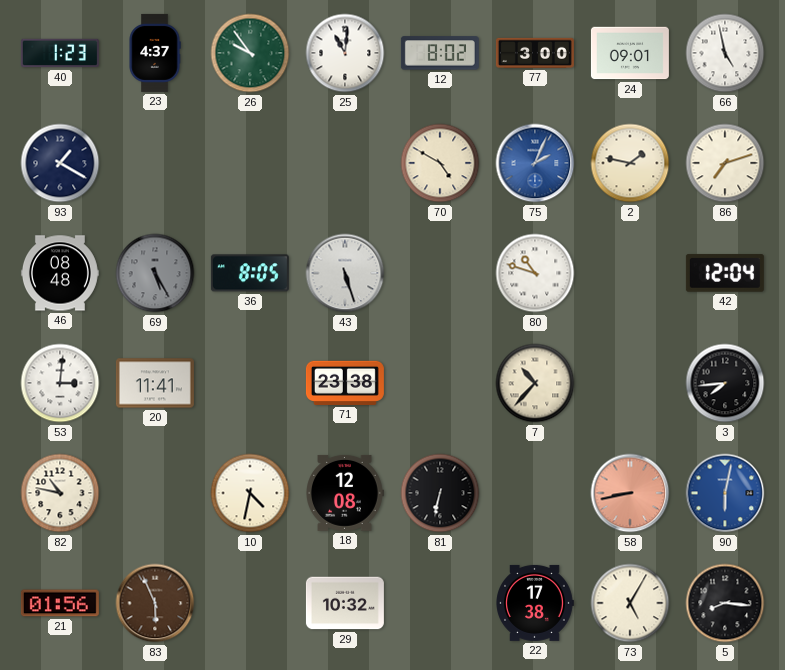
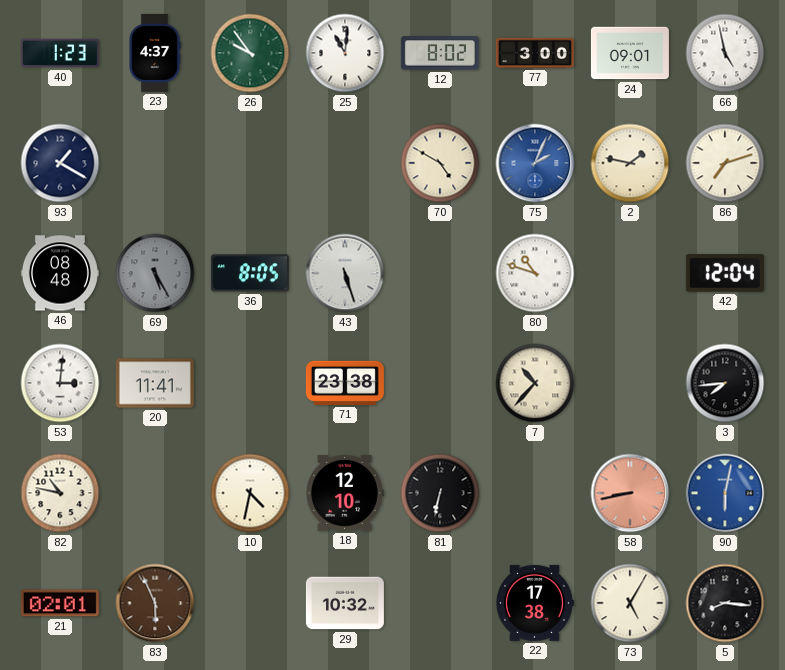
18: 12:08 -> 12:10 (345, 493)
21: 01:56 -> 02:01 (60, 603)
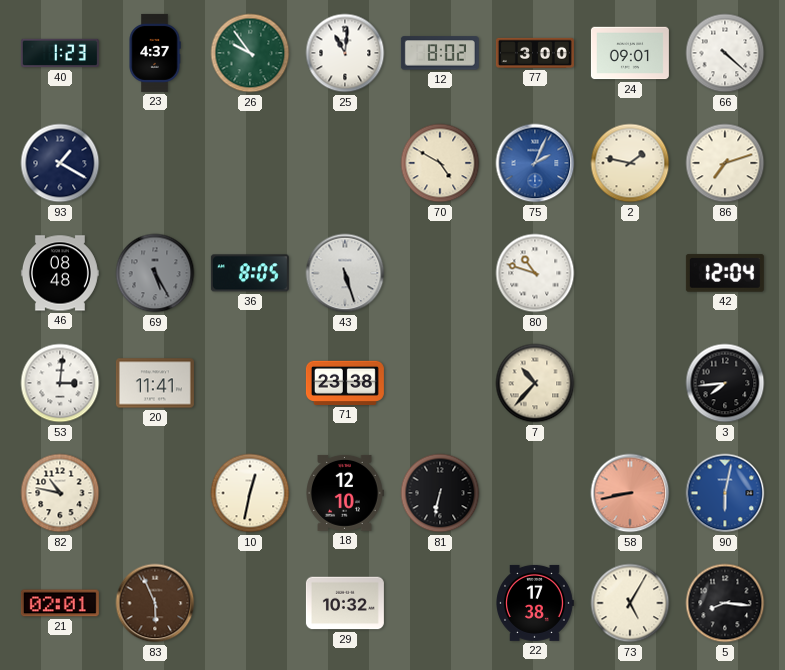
66: 4:58 -> 4:22 (725, 53)
10: 4:32 -> 12:32 (250, 493)
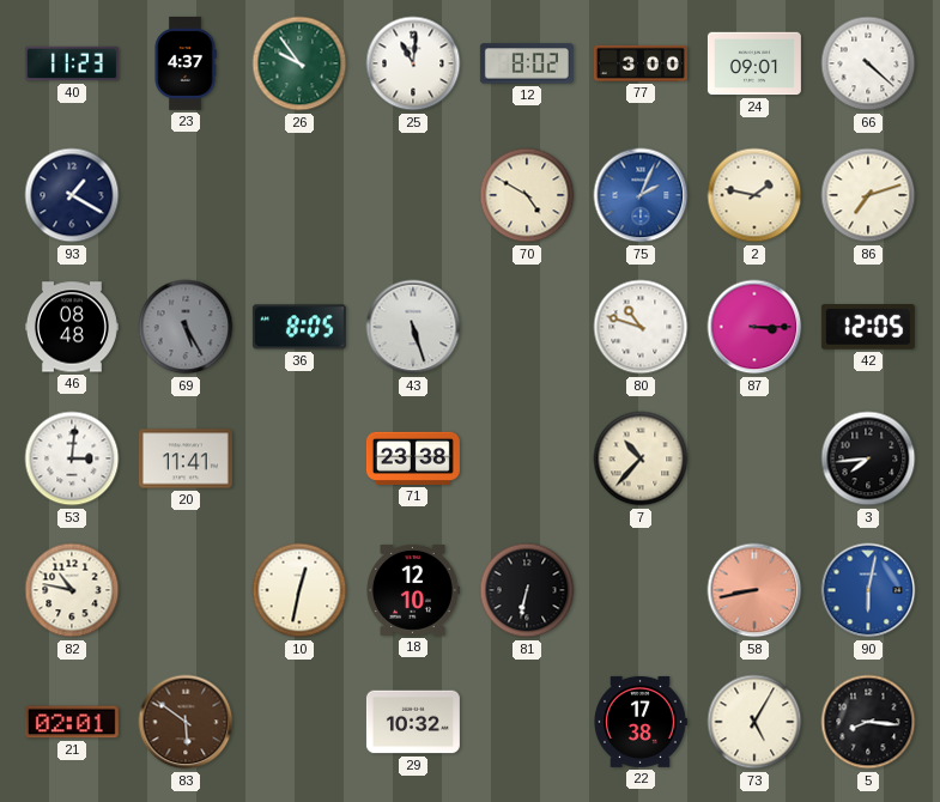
40: 1:23 -> 11:23 (72, 63)
87: none -> 3:15 (754, 327)
42: 12:04 -> 12:05 (868, 327)
83: 5:56 -> 5:51 (186, 722)
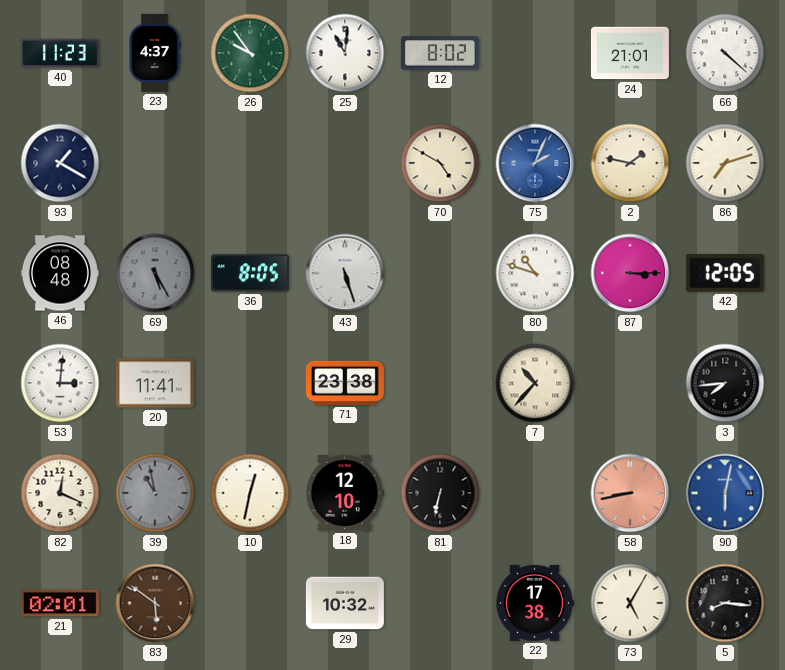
77: 3:00 -> none (641, 63)
24: 09:01 -> 21:01 (630, 53)
82: 10:47 -> 12:19 (60, 493)
39: none -> 10:58 (155, 493)
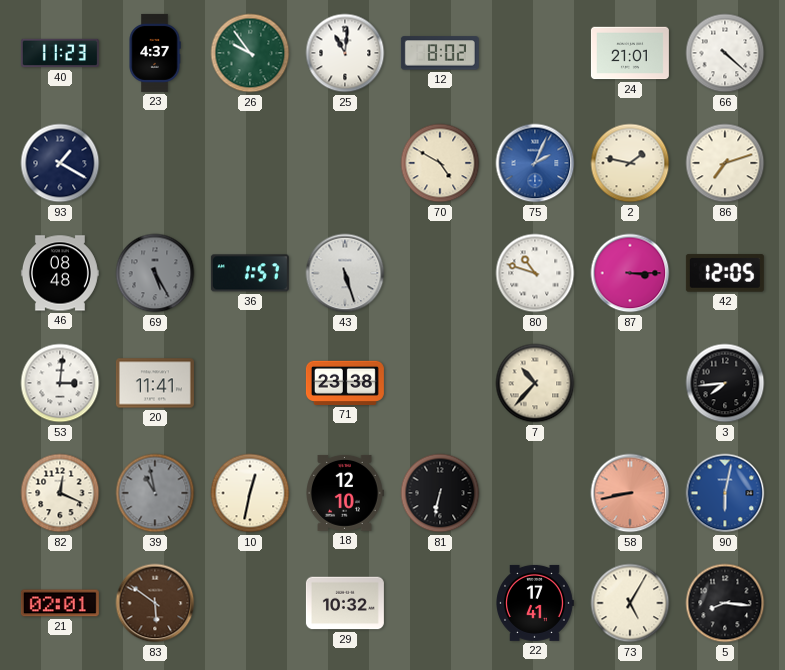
36: 8:05 -> 1:57 (250, 273)
22: 17:38 -> 17:41 (535, 603)
